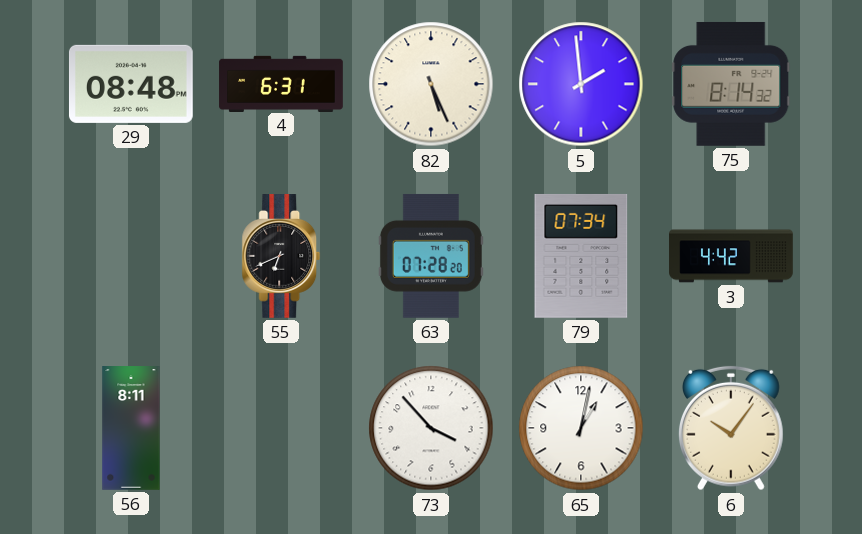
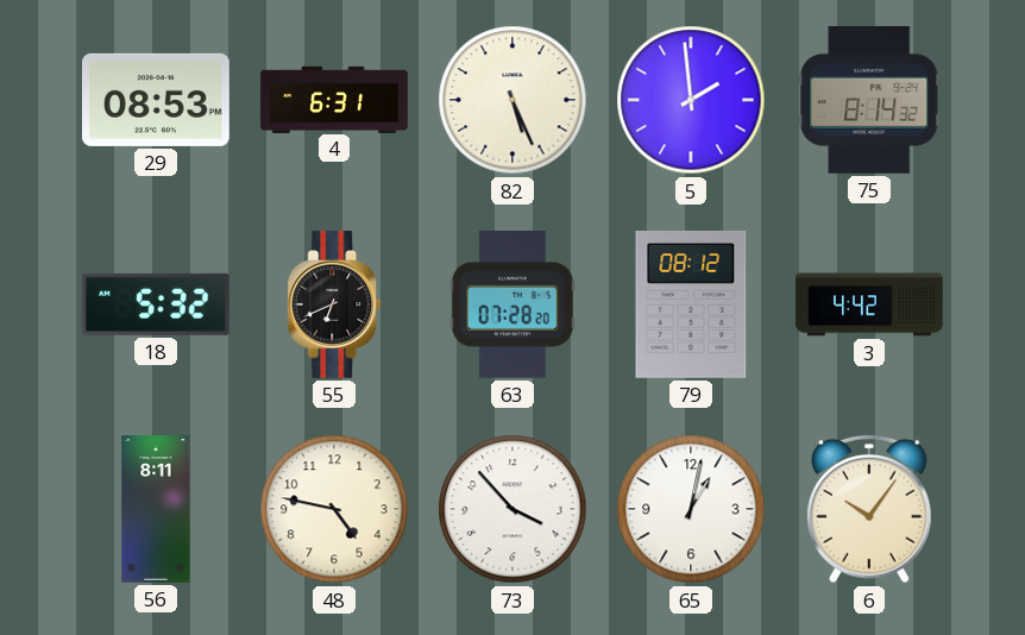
29: 08:48 -> 08:53 (156, 100)
18: none -> 5:32 (156, 304)
79: 07:34 -> 08:12 (691, 304)
48: none -> 4:47 (334, 509)
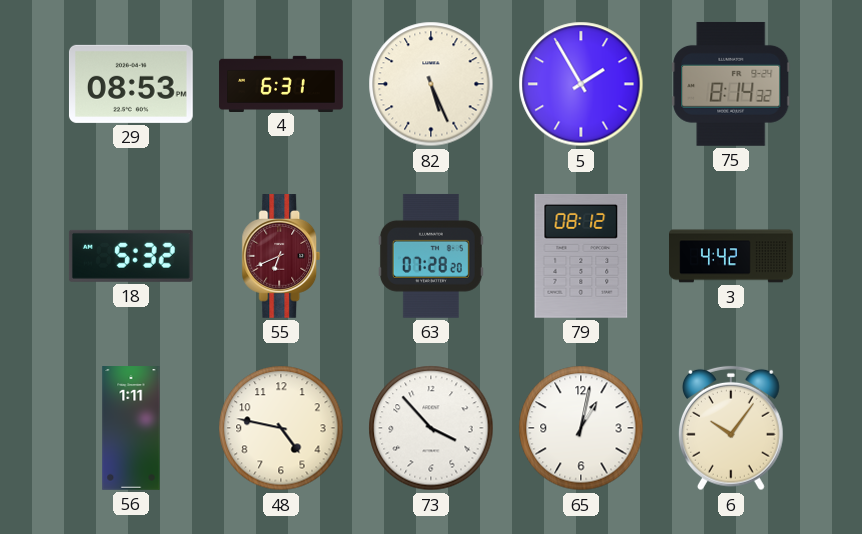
5: 1:59 -> 1:55 (581, 84)
55 dial: black -> burgundy (281, 257)
56: 8:11 -> 1:11 (131, 428)
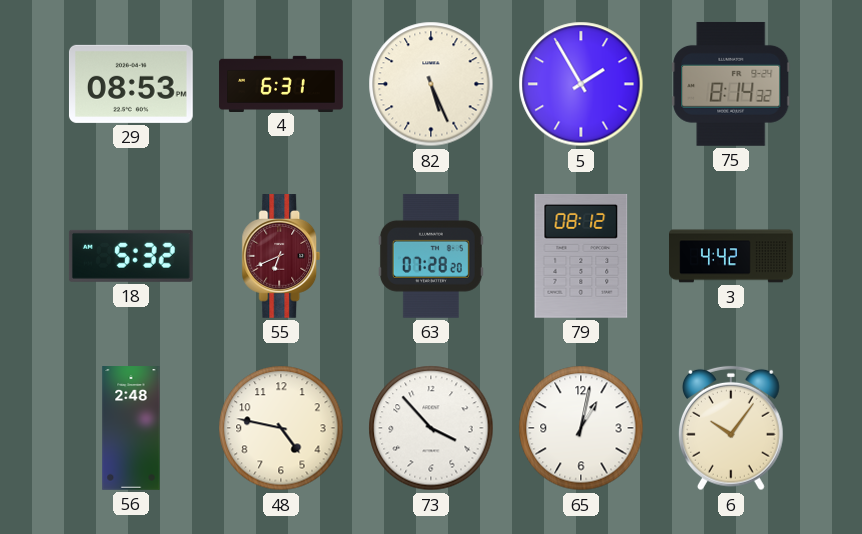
56: 1:11 -> 2:48 (131, 428)
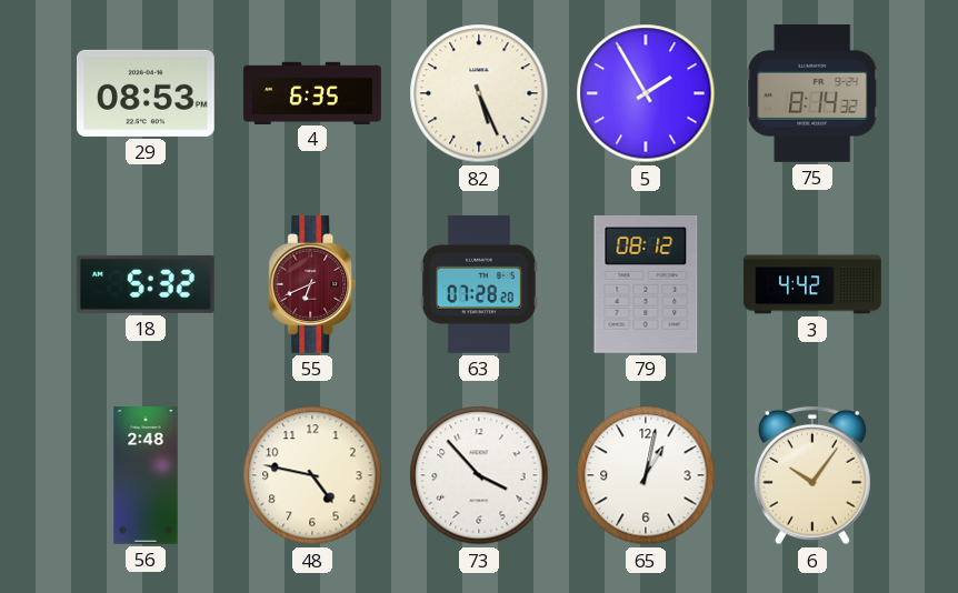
4: 6:31 -> 6:35 (312, 92)
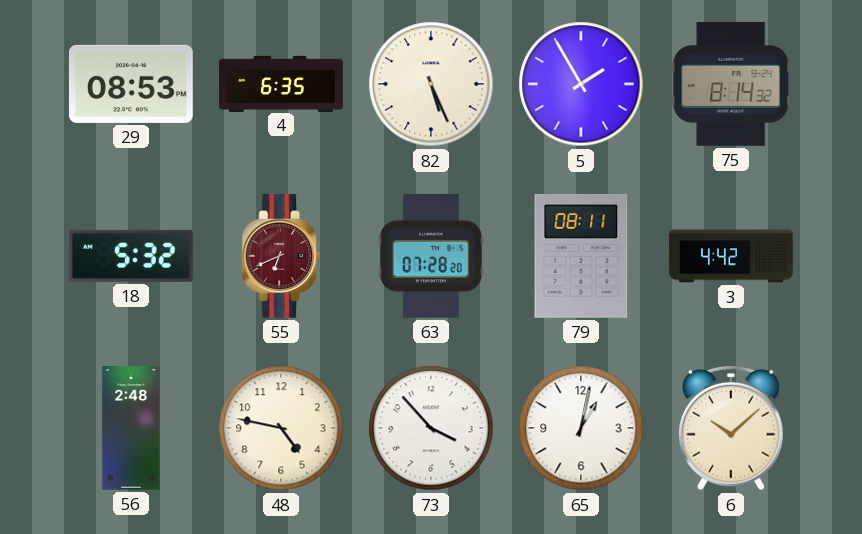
79: 08:12 -> 08:11 (581, 256)
6: 10:06 -> 10:08 (731, 428)
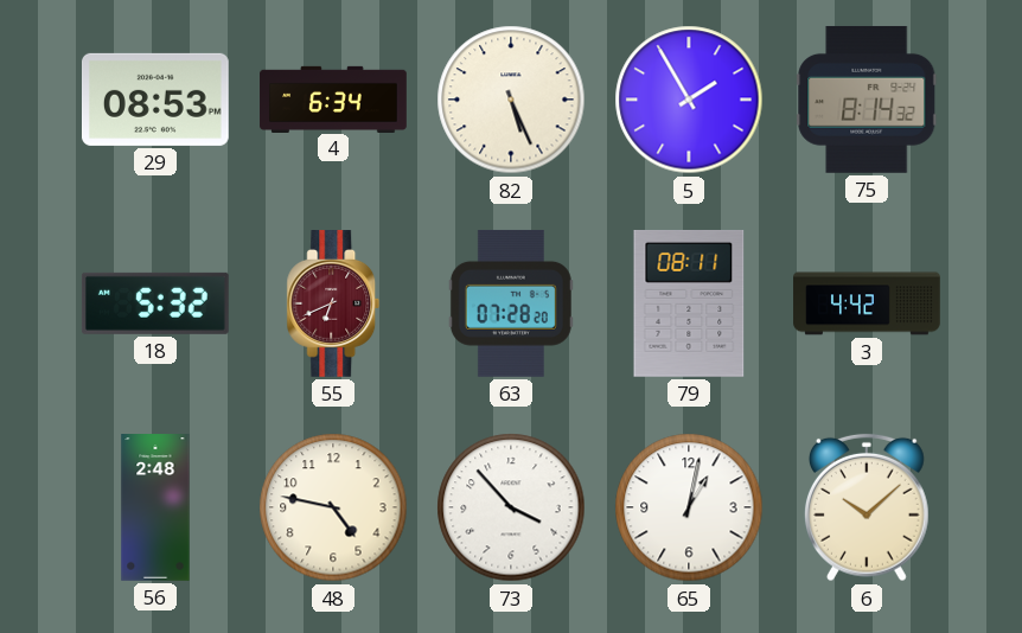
4: 6:35 -> 6:34 (333, 98)
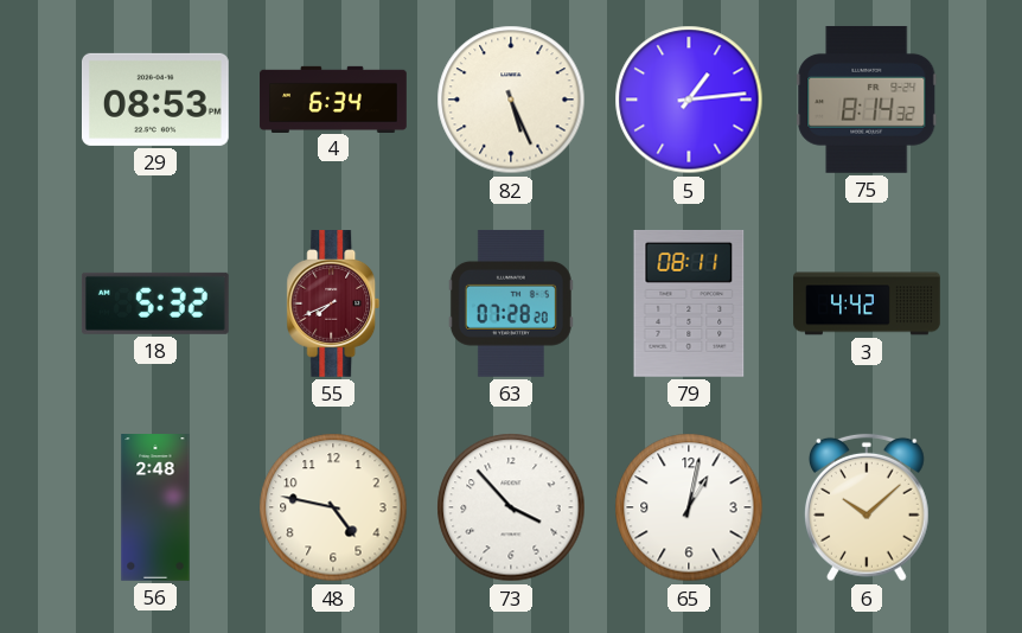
5: 1:55 -> 1:14 (689, 100)
55: 6:41 -> 7:41 (333, 305)
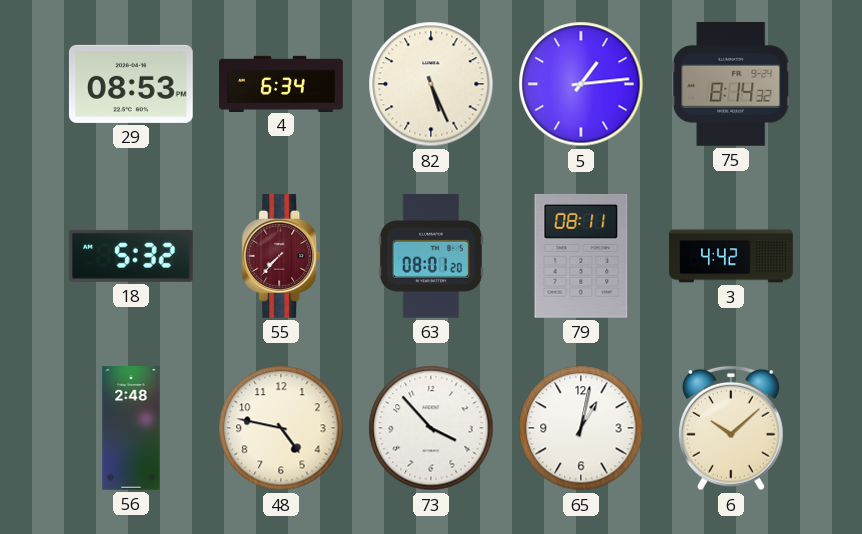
55: 7:41 -> 7:37 (281, 257)
63: 07:28 -> 08:01 (431, 256)
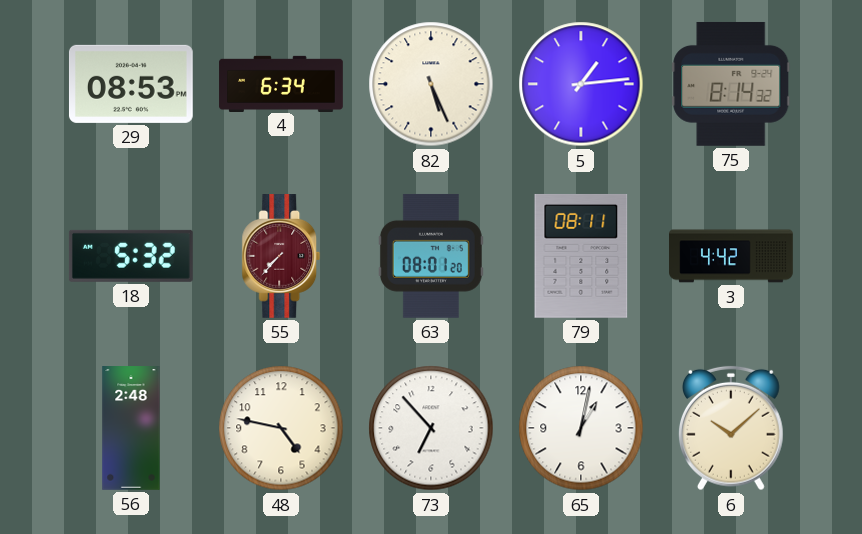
73: 3:53 -> 6:53 (431, 428)
